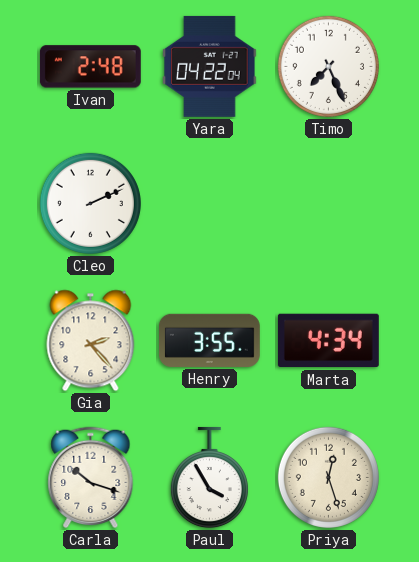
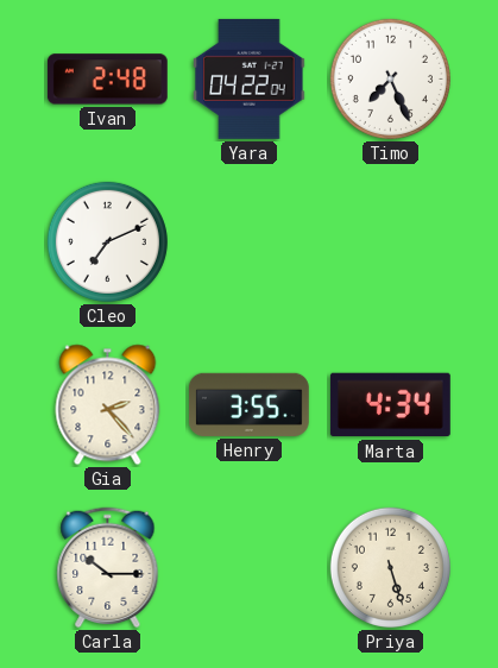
Cleo: 2:11 -> 7:11 (107, 241)
Carla: 10:18 -> 10:15 (108, 568)
Paul: 3:55 -> none (209, 478)
Priya: 12:27 -> 5:27 (390, 567)
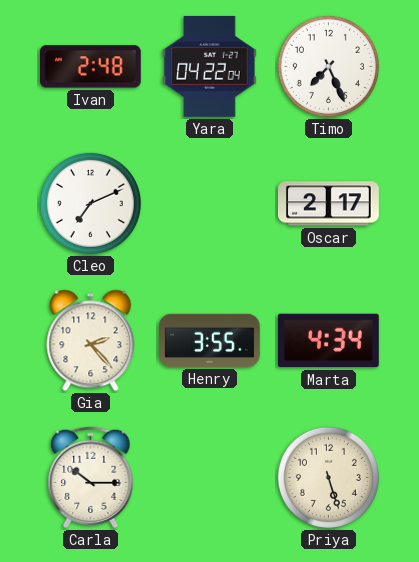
Oscar: none -> 2:17 (329, 204)
